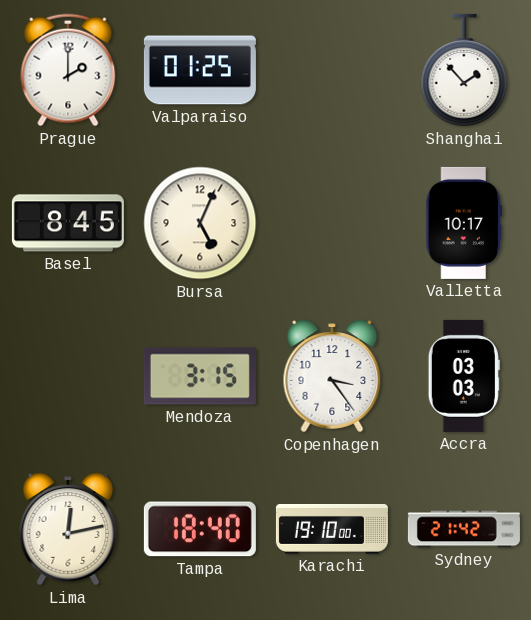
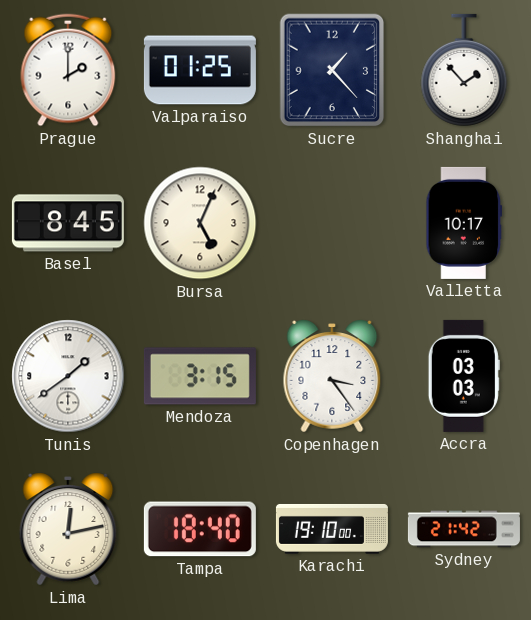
Sucre: none -> 1:23 (332, 70)
Tunis: none -> 1:39 (68, 376)
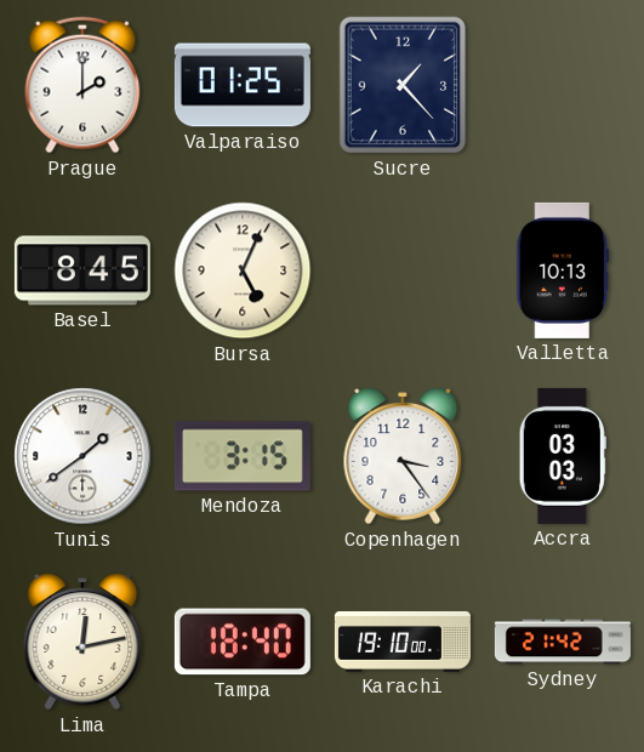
Shanghai: 1:53 -> none (464, 70)
Valletta: 10:17 -> 10:13 (563, 270)
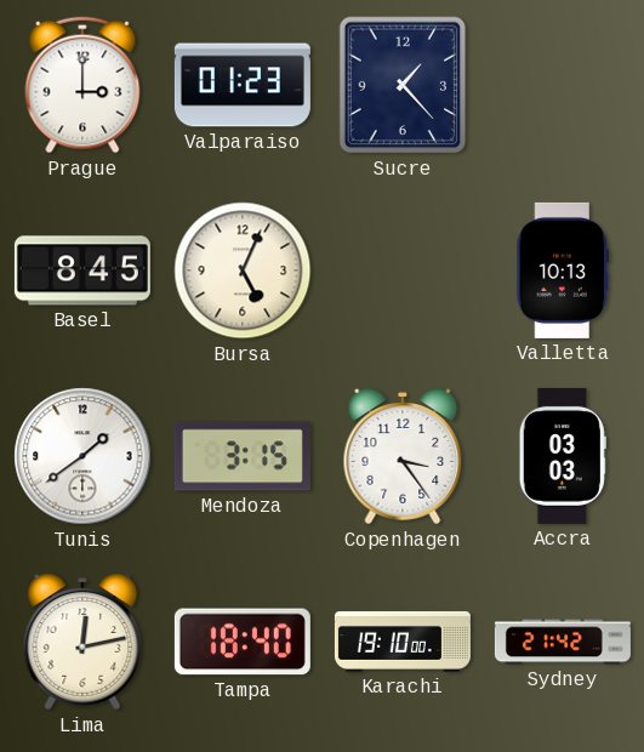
Prague: 2:00 -> 3:00 (82, 85)
Valparaiso: 01:25 -> 01:23 (243, 85)
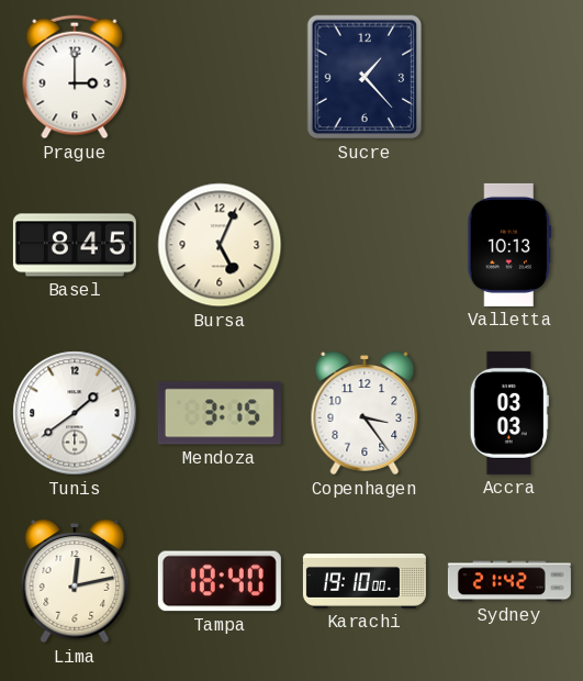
Valparaiso: 01:23 -> none (243, 85)
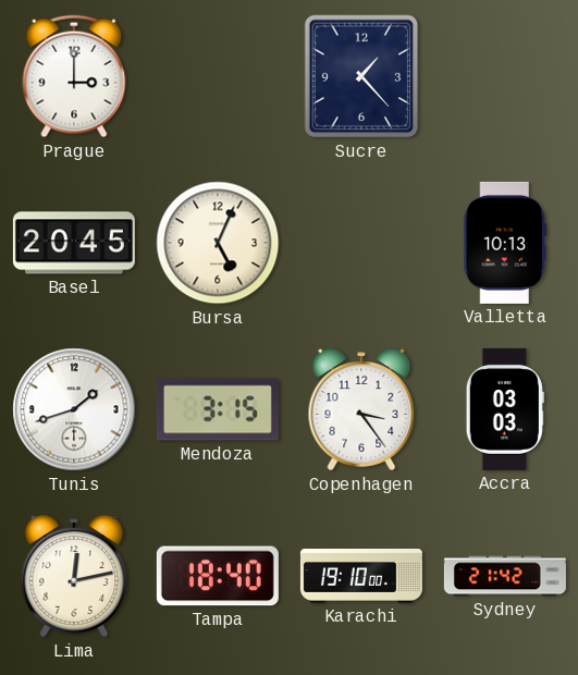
Basel: 8:45 -> 20:45 (74, 243)
Tunis: 1:39 -> 1:42 (74, 409)
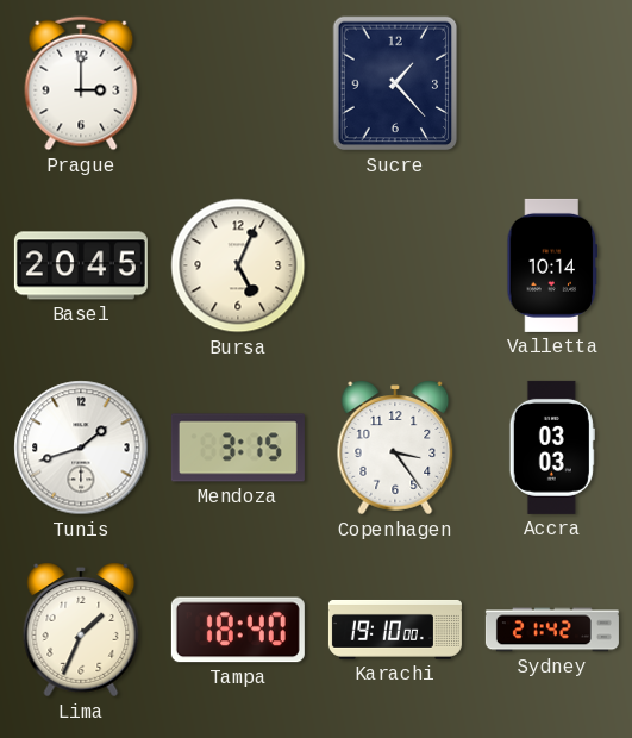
Valletta: 10:13 -> 10:14 (552, 265)
Lima: 12:13 -> 1:34 (81, 630)
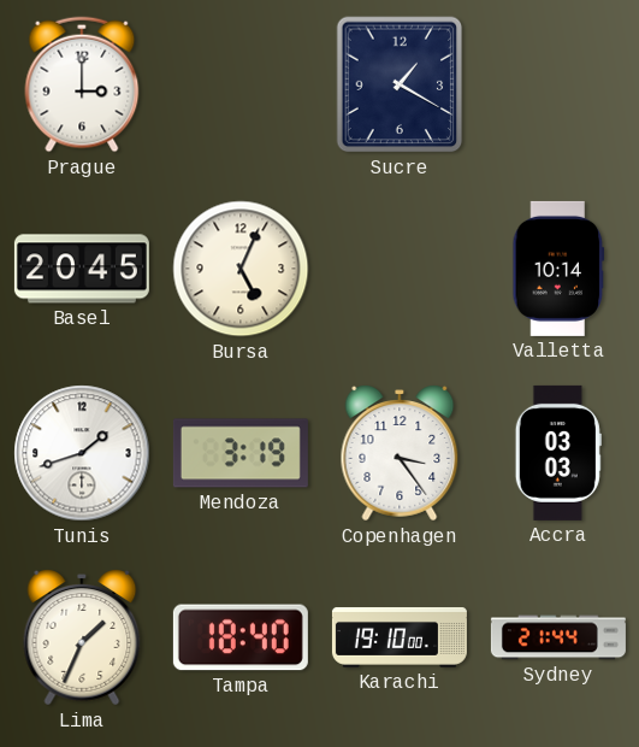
Sucre: 1:23 -> 1:20 (400, 84)
Mendoza: 3:15 -> 3:19 (241, 453)
Sydney: 21:42 -> 21:44 (558, 637)
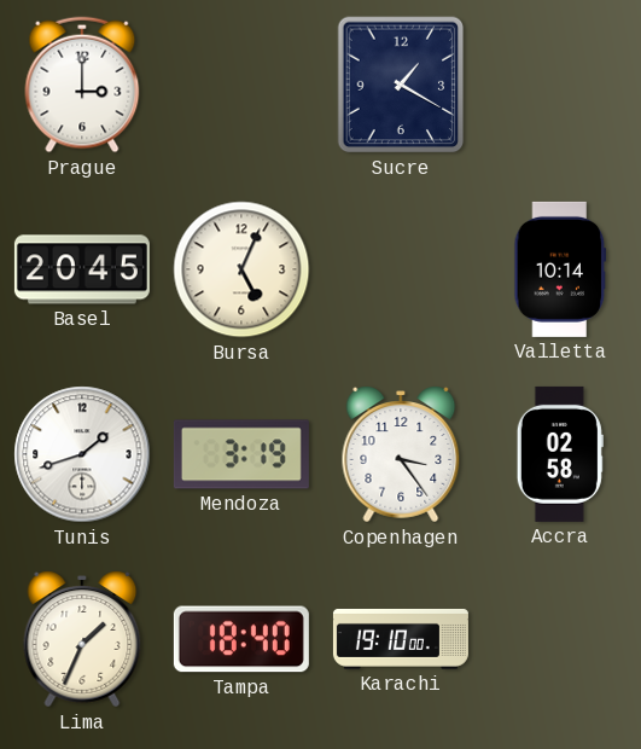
Accra: 03:03 -> 02:58 (560, 454)
Sydney: 21:44 -> none (558, 637)
